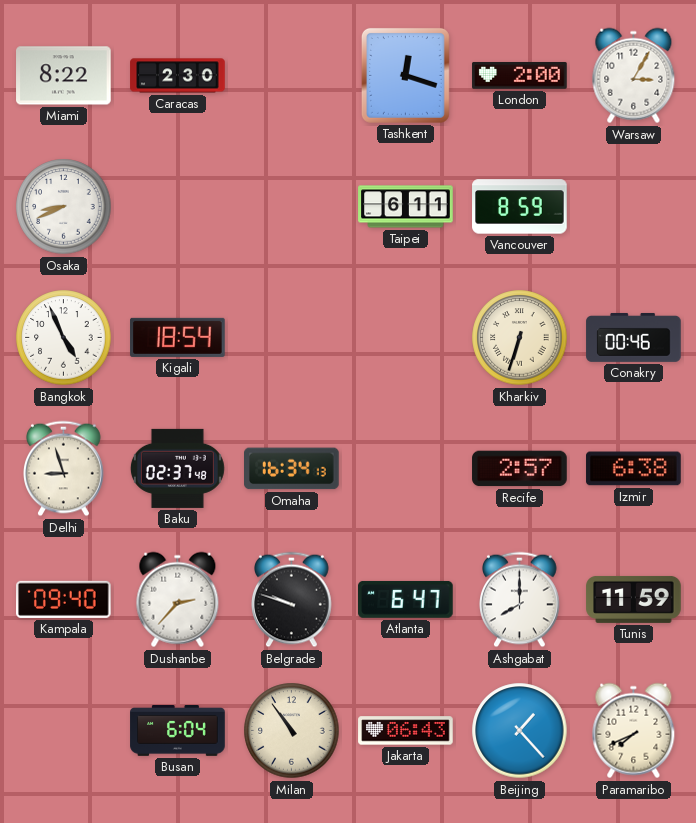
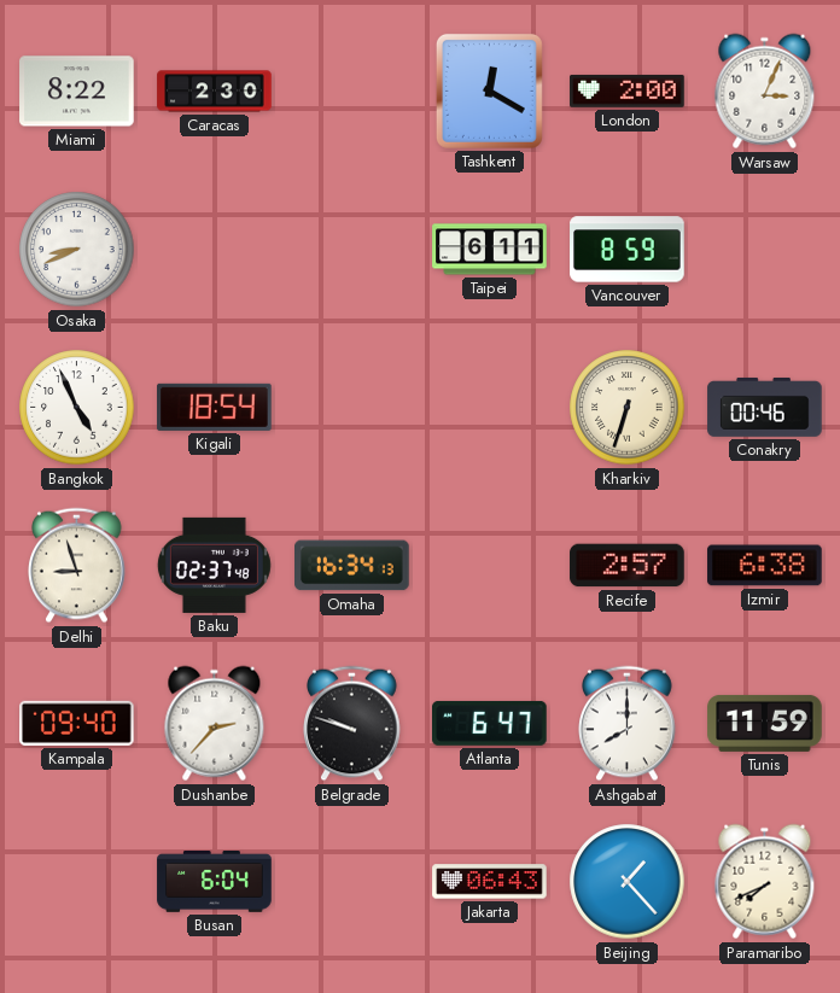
Tashkent: 12:18 -> 12:20 (489, 90)
Warsaw: 3:05 -> 3:04 (765, 92)
Milan: 10:54 -> none (292, 731)
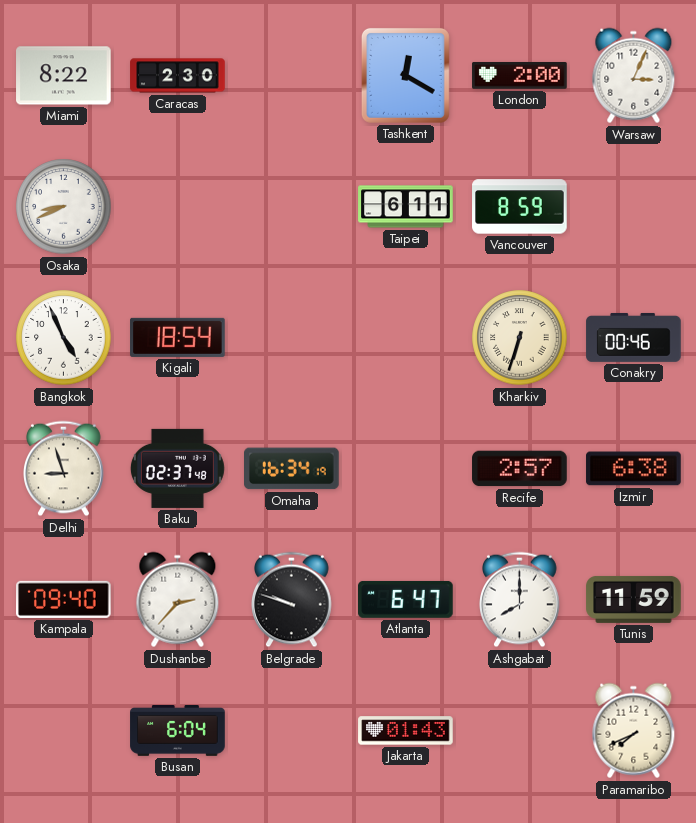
Omaha: 16:34:13 -> 16:34:19 (292, 469)
Jakarta: 06:43 -> 01:43 (406, 731)
Beijing: 1:23 -> none (628, 882)
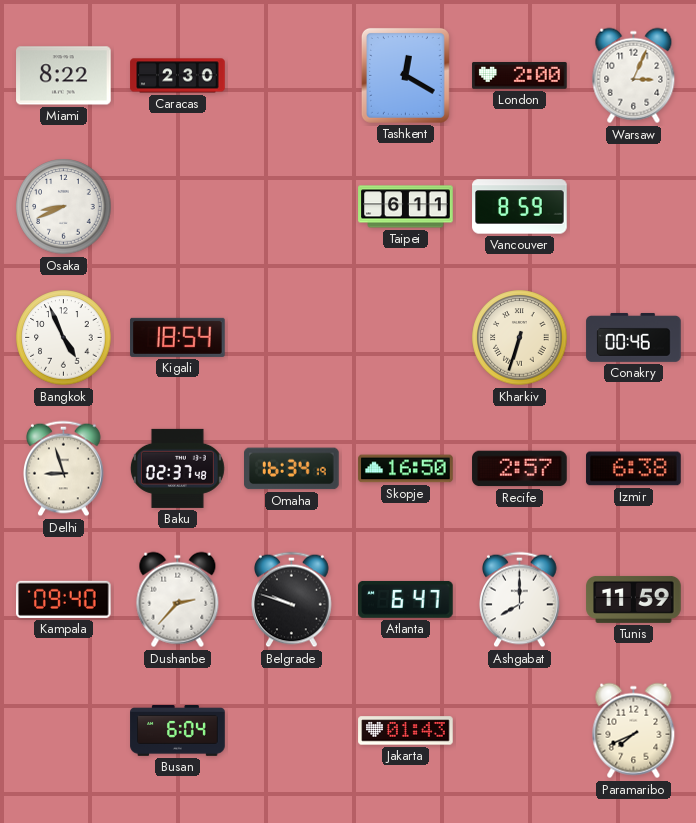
Skopje: none -> 16:50 (406, 469)
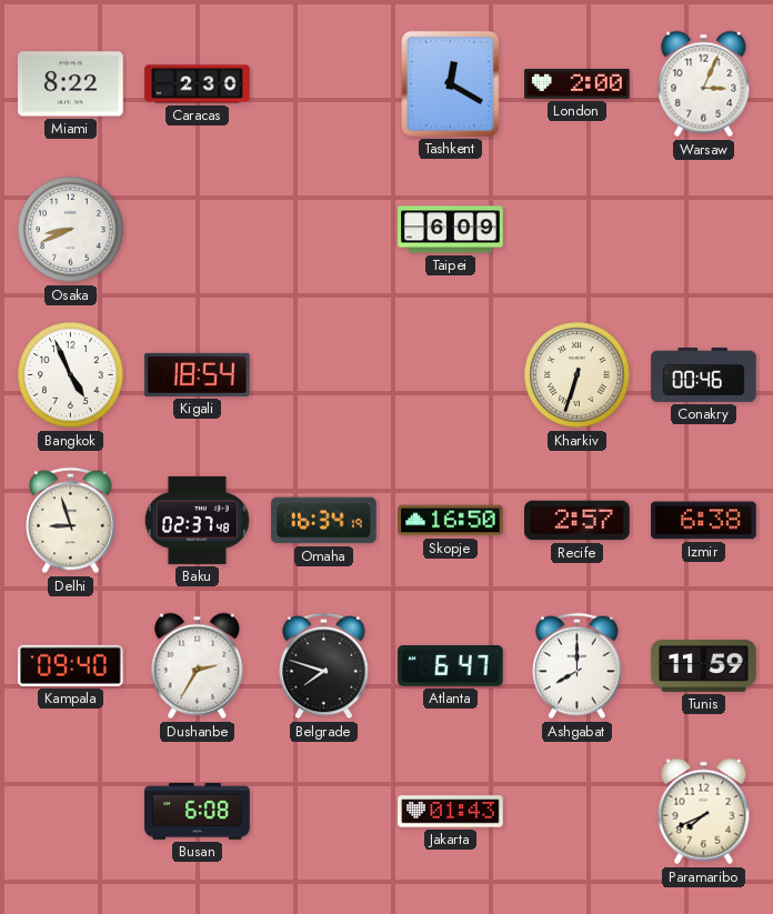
Taipei: 6:11 -> 6:09 (451, 230)
Vancouver: 8:59 -> none (520, 207)
Dushanbe: 2:37 -> 2:35 (198, 666)
Belgrade: 9:48 -> 7:48 (324, 666)
Busan: 6:04 -> 6:08 (198, 812)
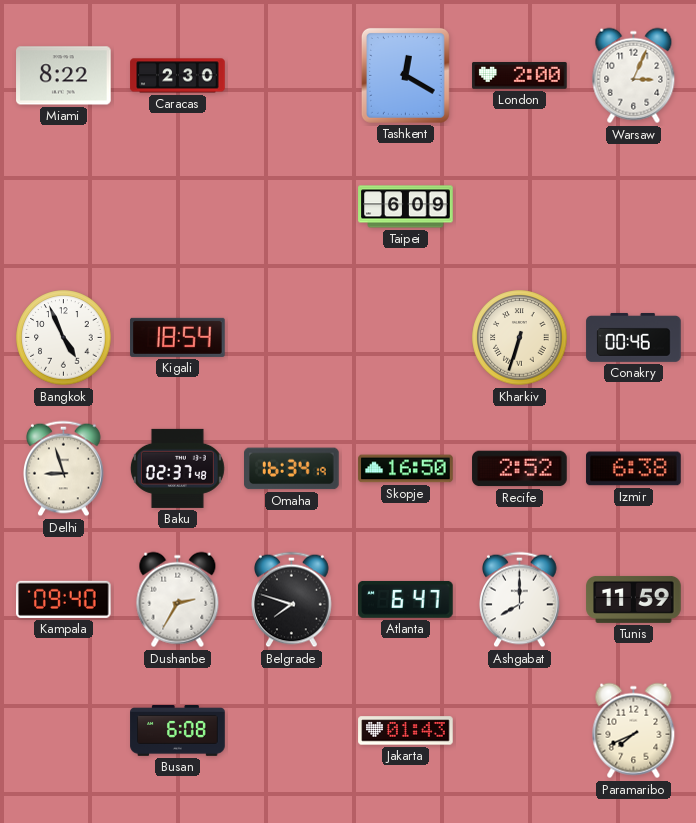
Osaka: 8:41 -> none (71, 230)
Recife: 2:57 -> 2:52 (520, 469)
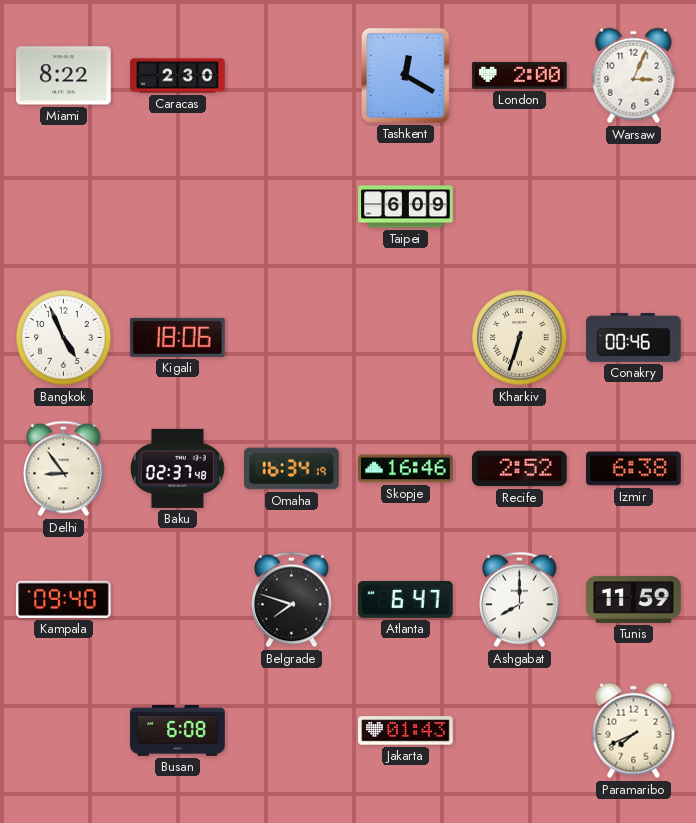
Kigali: 18:54 -> 18:06 (178, 337)
Delhi: 8:57 -> 8:54 (64, 469)
Skopje: 16:50 -> 16:46 (406, 469)
Dushanbe: 2:35 -> none (178, 600)
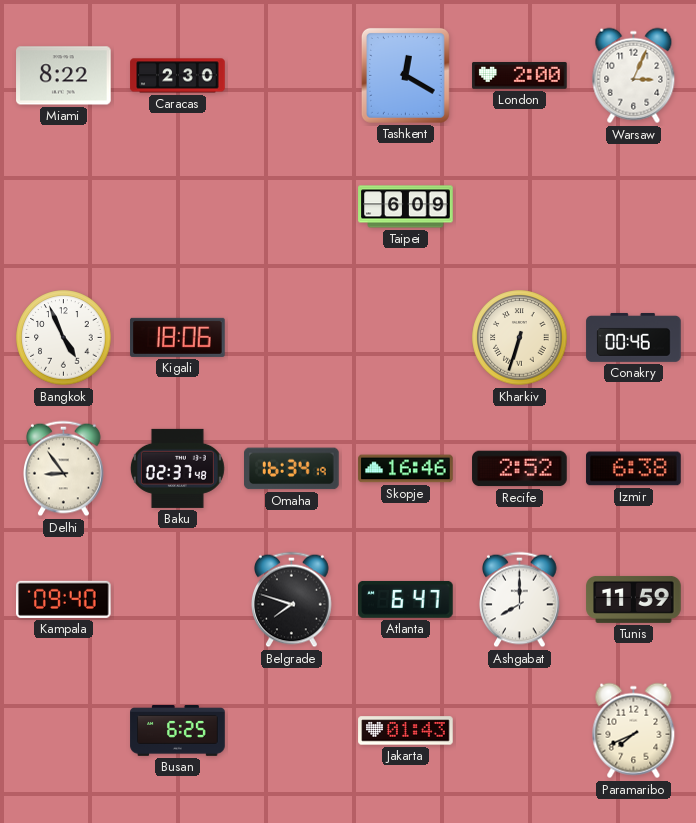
Busan: 6:08 -> 6:25 (178, 731)
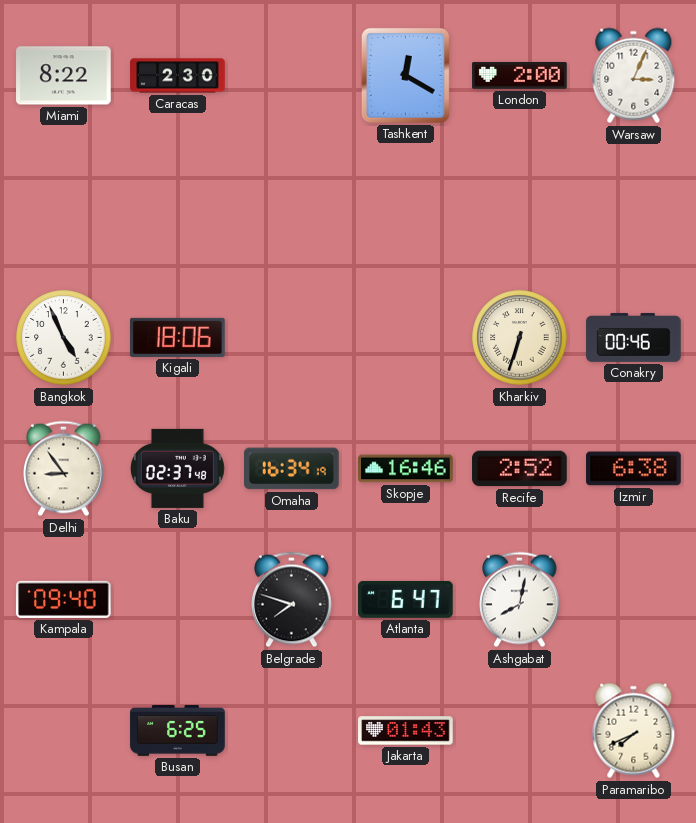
Taipei: 6:09 -> none (406, 207)
Ashgabat: 8:00 -> 8:02 (520, 600)
Tunis: 11:59 -> none (634, 599)
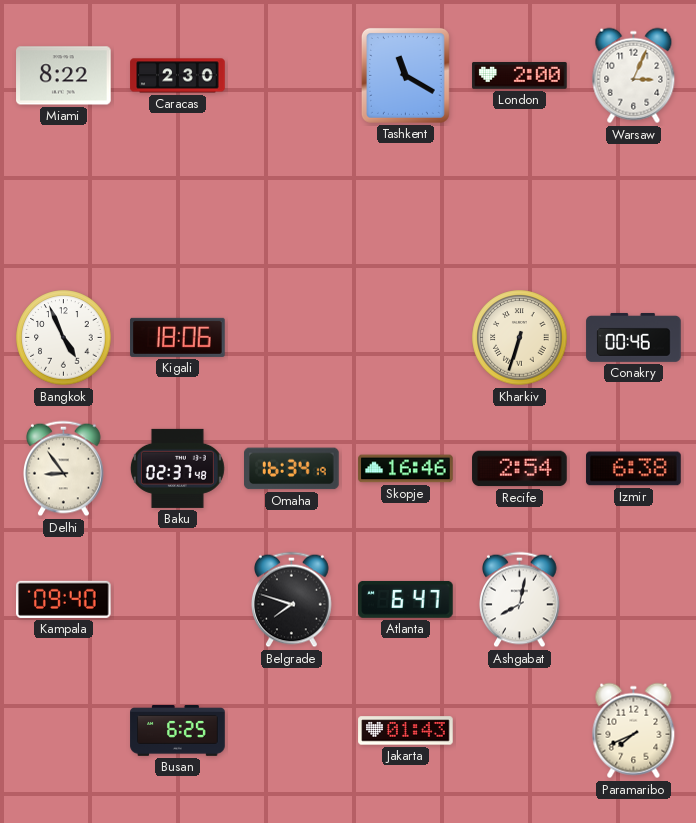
Tashkent: 12:20 -> 11:20 (405, 75)
Recife: 2:52 -> 2:54 (520, 469)
